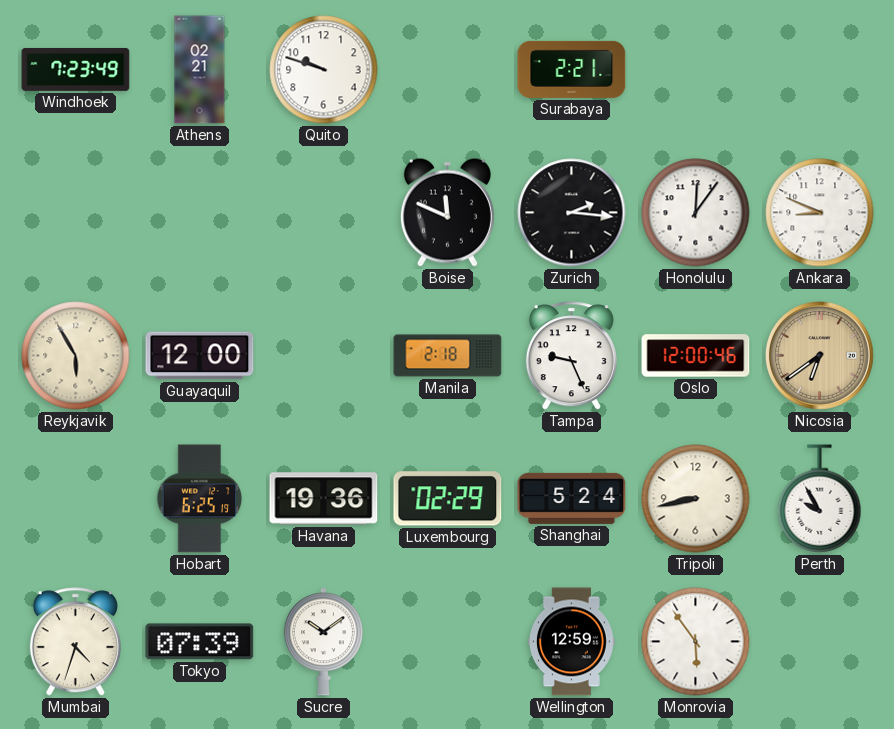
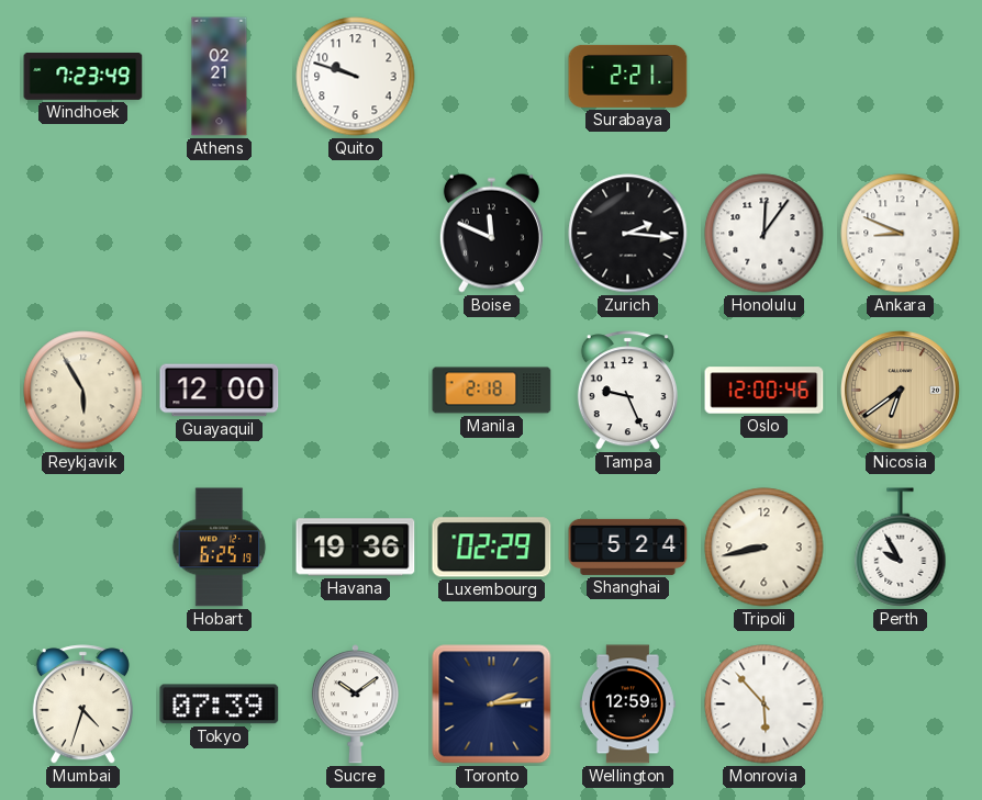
Toronto: none -> 2:14 (492, 705)
Monrovia: 5:54 -> 5:53 (765, 705)
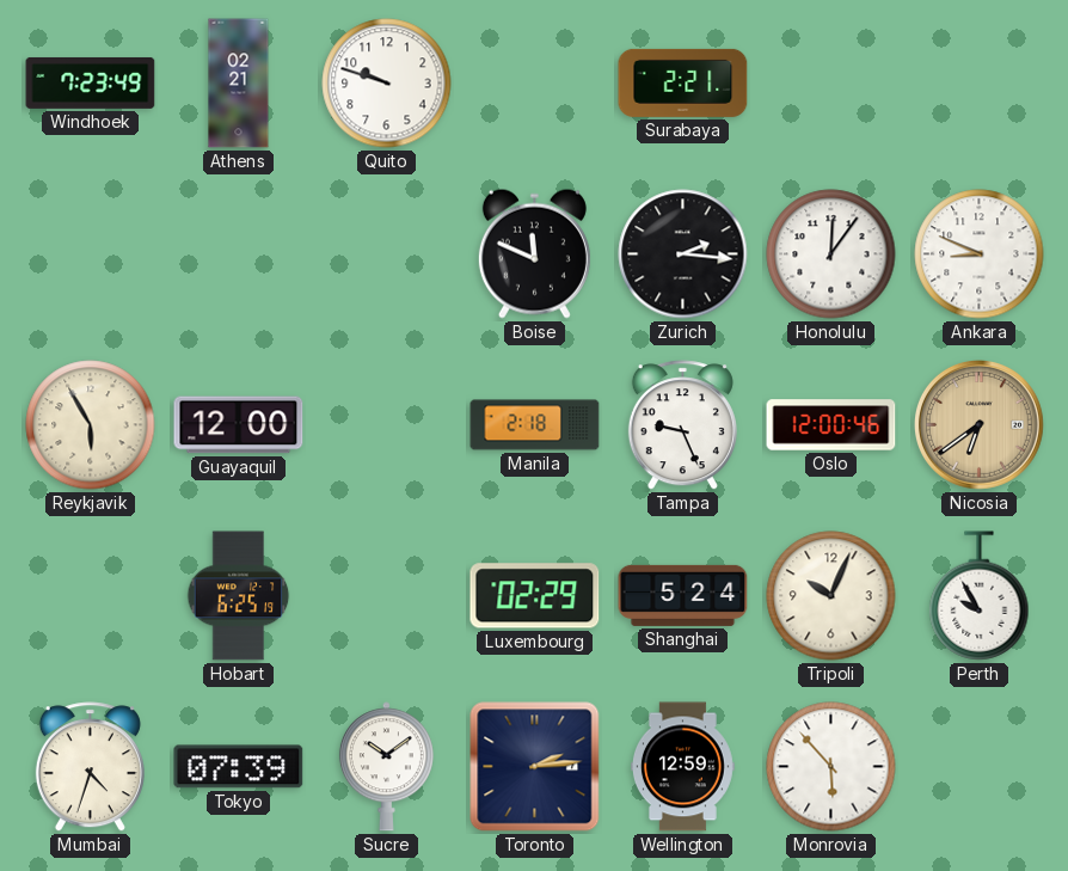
Havana: 19:36 -> none (356, 548)
Tripoli: 8:43 -> 10:04 (831, 596)
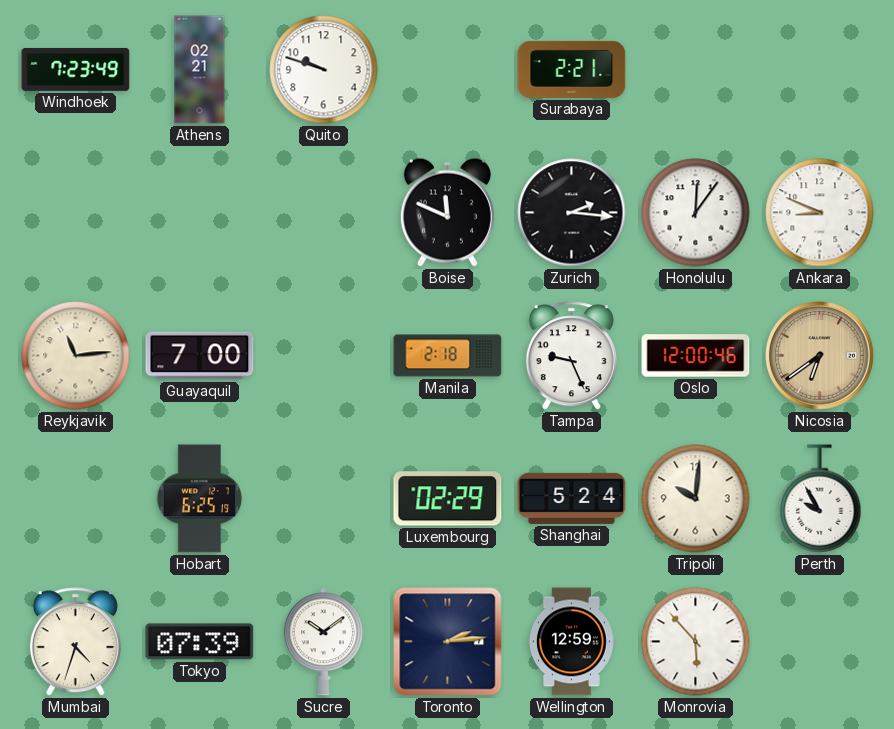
Reykjavik: 5:55 -> 11:14 (76, 356)
Guayaquil: 12:00 -> 7:00 (200, 356)
Tripoli: 10:04 -> 10:01 (696, 499)
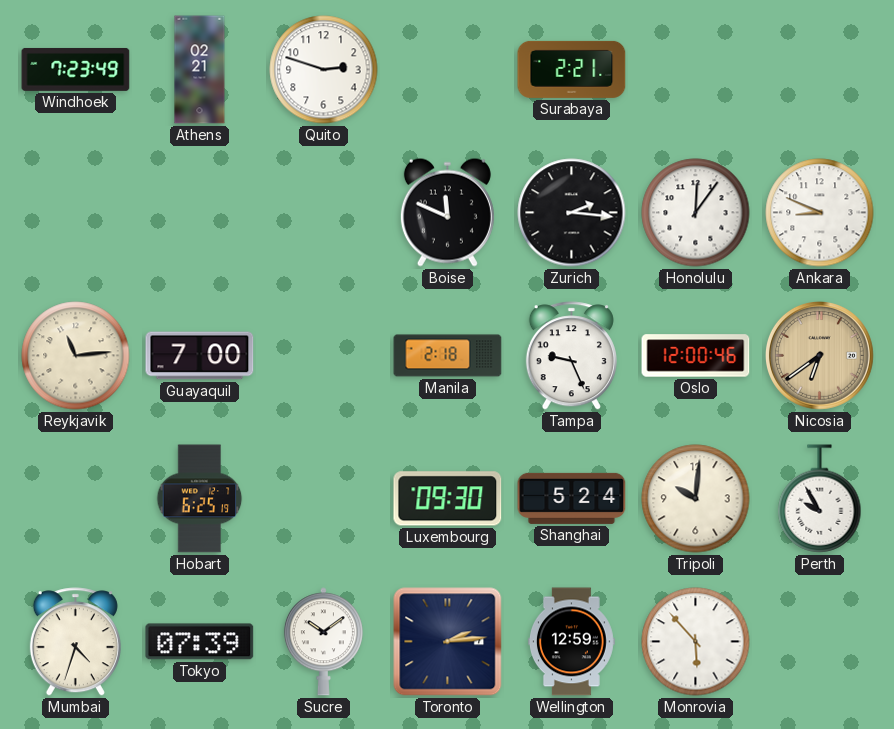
Quito: 9:48 -> 2:48 (324, 70)
Luxembourg: 02:29 -> 09:30 (448, 499)
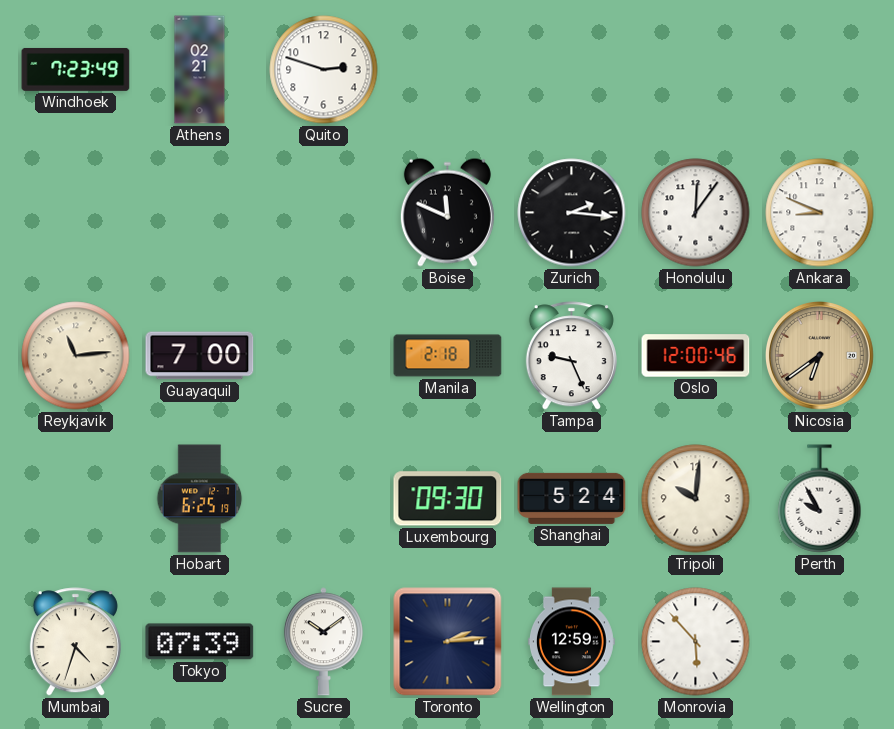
Surabaya: 2:21 -> none (572, 69)
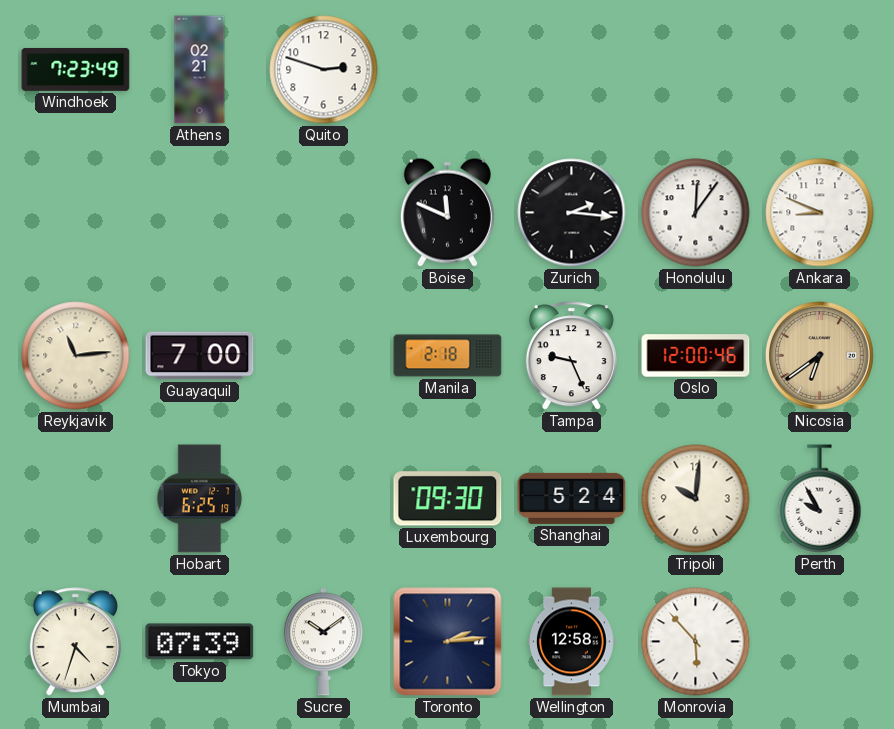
Wellington: 12:59 -> 12:58 (571, 642)
